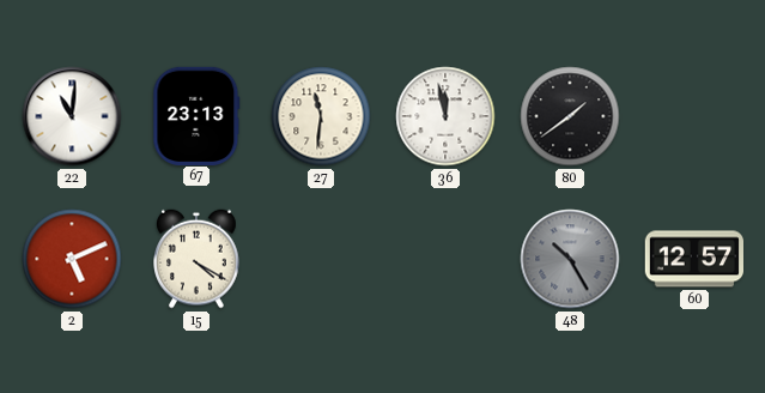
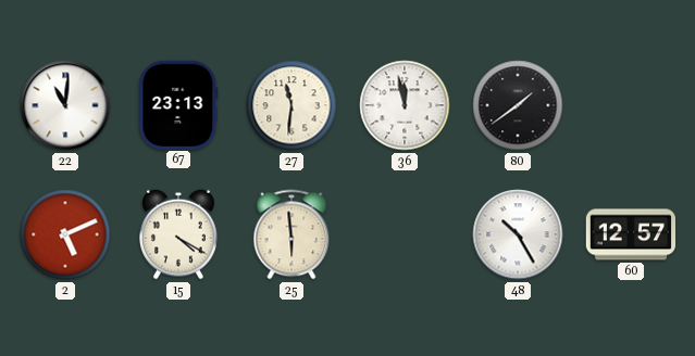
25: none -> 5:59 (291, 234)
48 dial: grey -> white (518, 234)
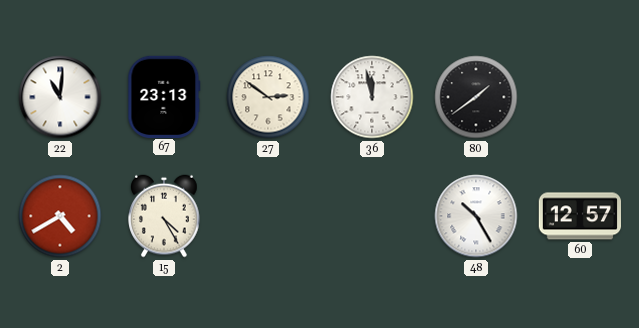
27: 11:31 -> 2:51 (268, 97)
2: 5:11 -> 4:40 (60, 216)
15: 4:20 -> 4:25 (165, 216)
25: 5:59 -> none (291, 234)
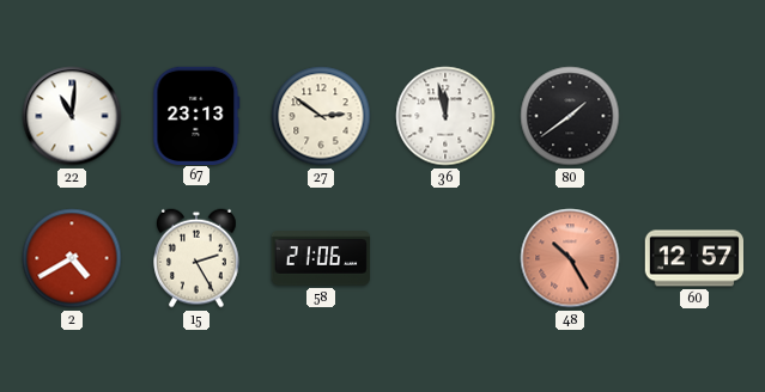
15: 4:25 -> 2:25 (198, 258)
58: none -> 21:06 (320, 258)
48 dial: white -> salmon (570, 258)
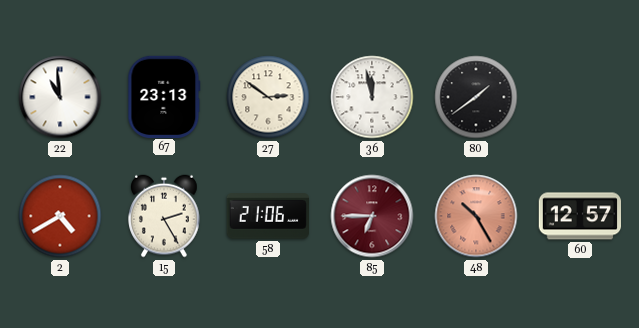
22: 11:01 -> 10:59 (60, 97)
85: none -> 6:45 (372, 216)
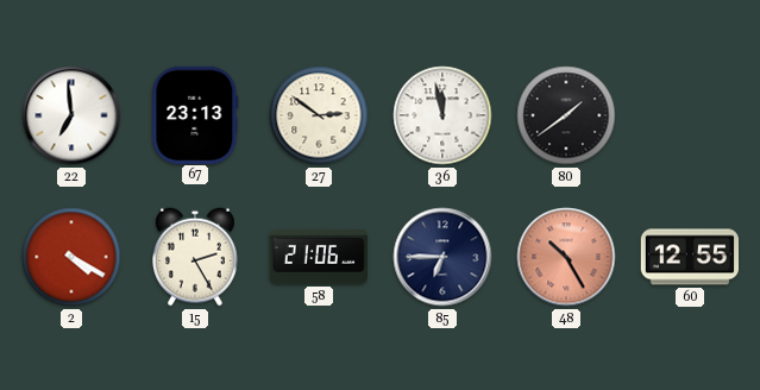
22: 10:59 -> 6:59 (71, 115)
2: 4:40 -> 4:20 (71, 257)
85 dial: burgundy -> navy (442, 257)
60: 12:57 -> 12:55 (689, 257)
